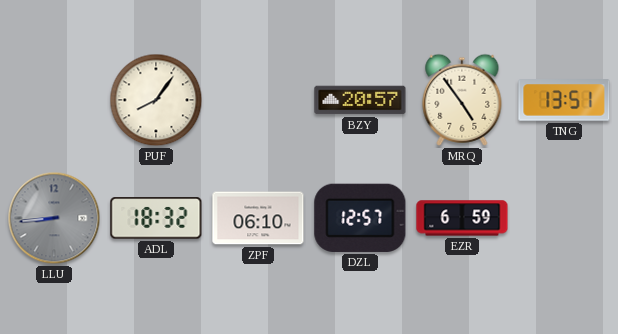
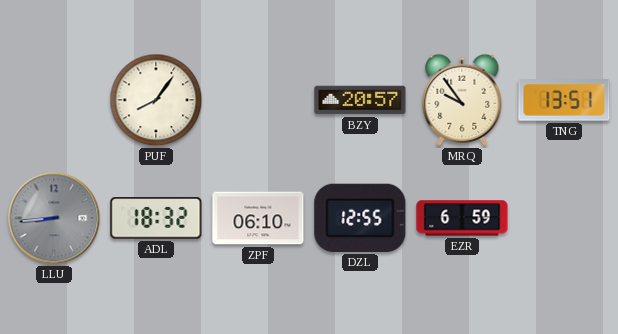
MRQ: 4:54 -> 9:54 (462, 100)
DZL: 12:57 -> 12:55 (360, 218)
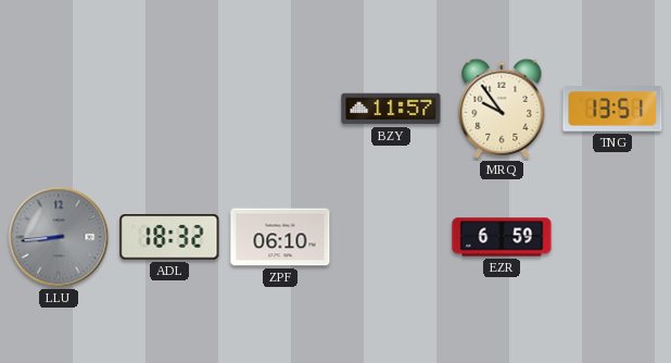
PUF: 8:06 -> none (156, 100)
BZY: 20:57 -> 11:57 (391, 109)
DZL: 12:55 -> none (360, 218)
